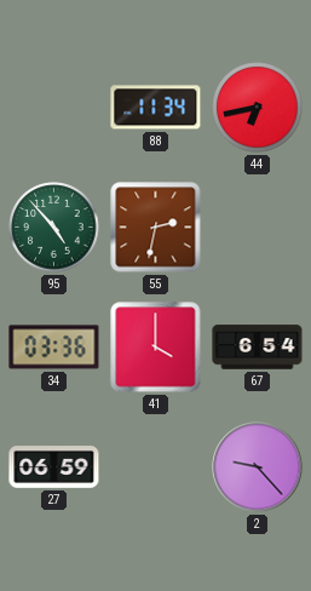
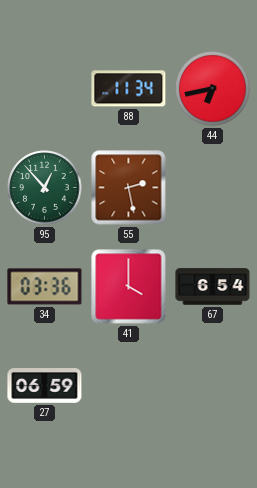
95: 4:53 -> 12:53 (45, 188)
55: 2:32 -> 2:28 (129, 188)
2: 9:23 -> none (258, 467)
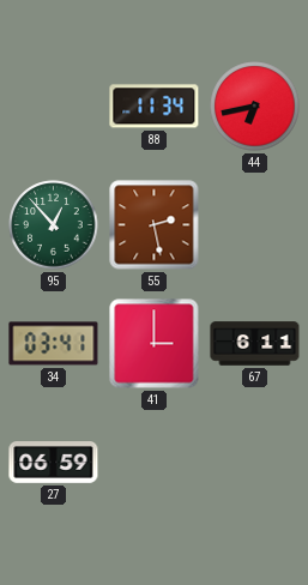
34: 03:36 -> 03:41 (54, 344)
41: 4:00 -> 3:00 (155, 344)
67: 6:54 -> 6:11 (255, 344)
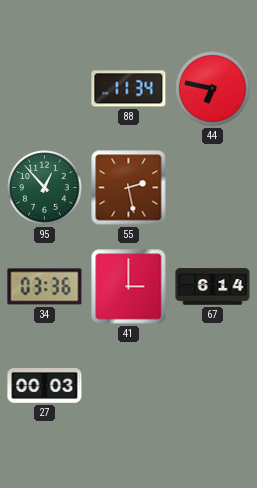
44: 6:43 -> 6:47 (213, 89)
34: 03:41 -> 03:36 (45, 287)
67: 6:11 -> 6:14 (213, 287)
27: 06:59 -> 00:03 (45, 386)
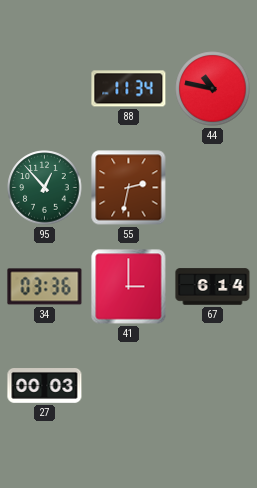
44: 6:47 -> 10:47 (213, 89)
55: 2:28 -> 2:32 (129, 188)
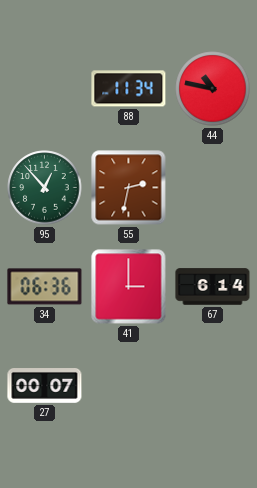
34: 03:36 -> 06:36 (45, 287)
27: 00:03 -> 00:07 (45, 386)
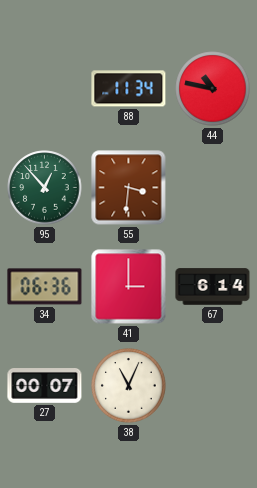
55: 2:32 -> 3:31 (129, 188)
38: none -> 11:04 (129, 386)
